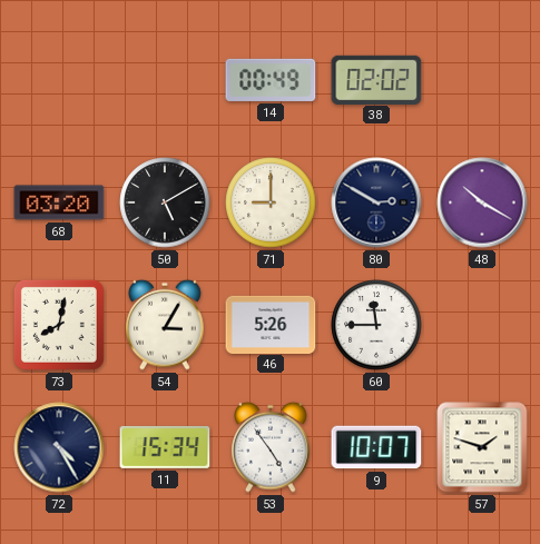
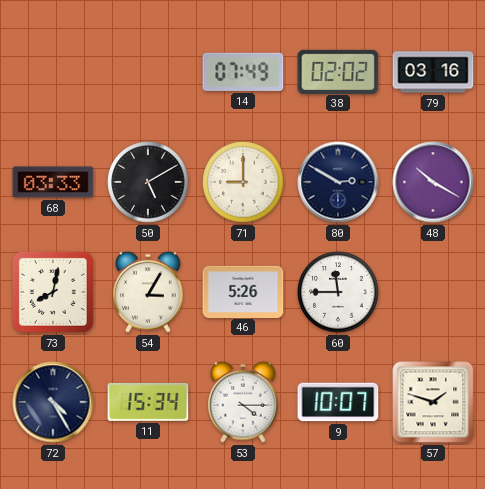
14: 00:49 -> 07:49 (243, 72)
79: none -> 03:16 (433, 72)
68: 03:20 -> 03:33 (53, 182)
53: 4:54 -> 4:15 (243, 402)
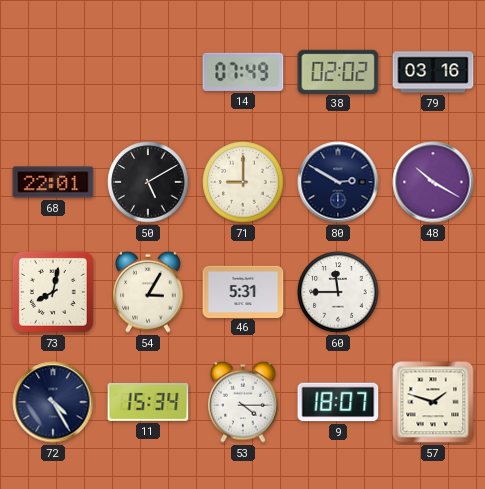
68: 03:33 -> 22:01 (53, 182)
46: 5:26 -> 5:31 (243, 291)
9: 10:07 -> 18:07 (338, 402)
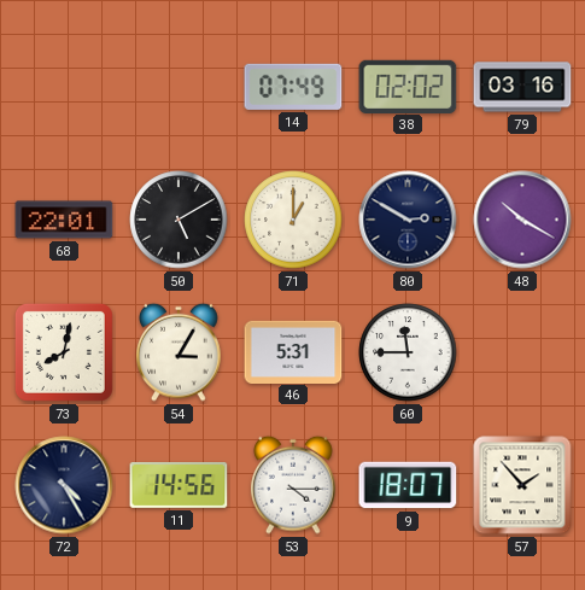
71: 9:00 -> 1:00 (293, 220)
11: 15:34 -> 14:56 (179, 485)
57: 1:48 -> 1:53 (522, 485)
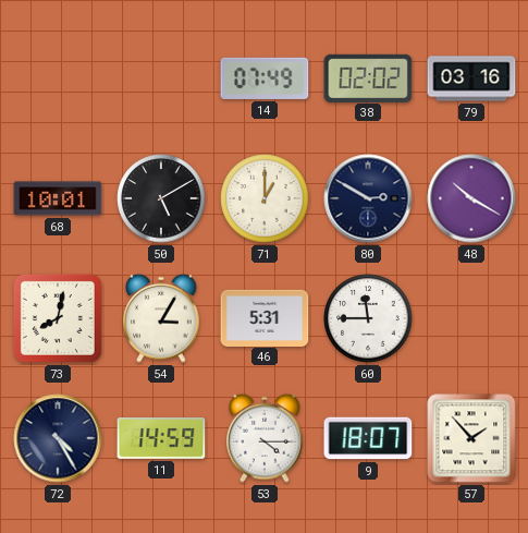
68: 22:01 -> 10:01 (58, 198)
11: 14:56 -> 14:59 (161, 438)
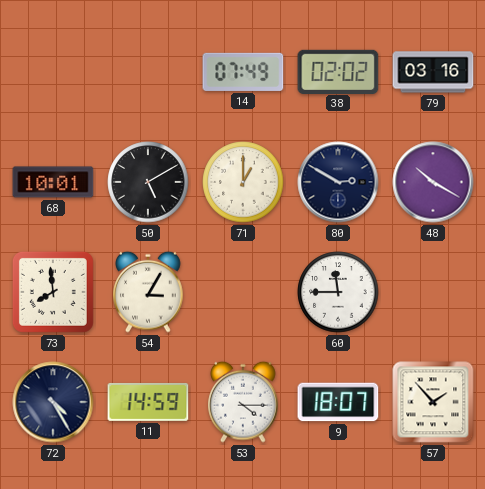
73: 8:02 -> 7:59 (53, 292)
46: 5:31 -> none (265, 317)
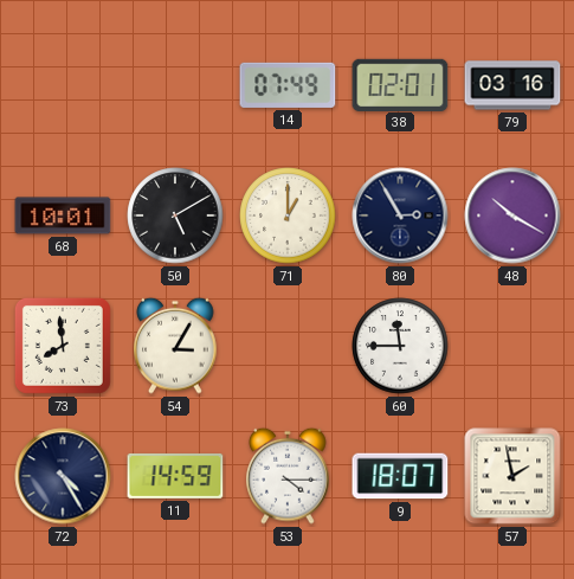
38: 02:02 -> 02:01 (400, 84)
80: 2:50 -> 2:55 (400, 215)
57: 1:53 -> 1:58 (512, 476)
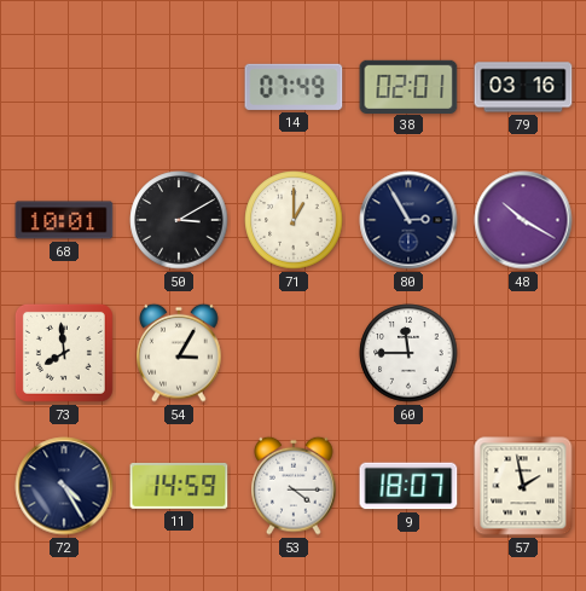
50: 5:10 -> 3:10 (179, 220)
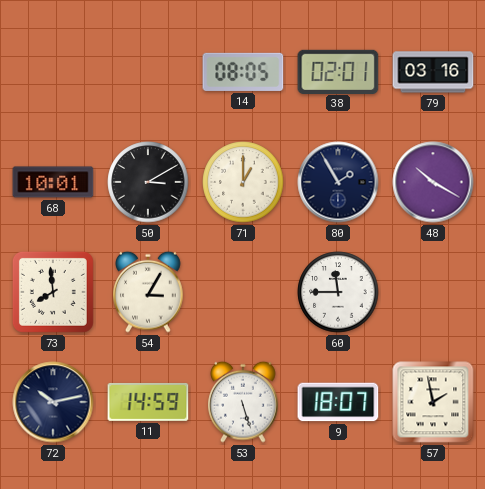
14: 07:49 -> 08:05 (243, 72)
80: 2:55 -> 1:55 (338, 182)
72: 4:25 -> 10:13 (53, 402)
53: 4:15 -> 5:27 (243, 402)
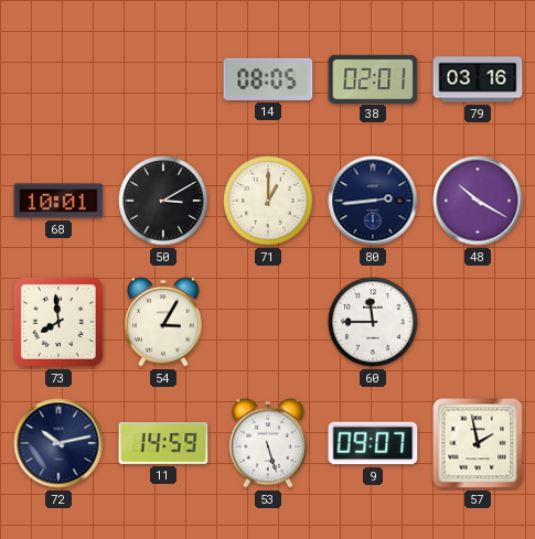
80: 1:55 -> 2:44 (373, 201)
9: 18:07 -> 09:07 (373, 443)
